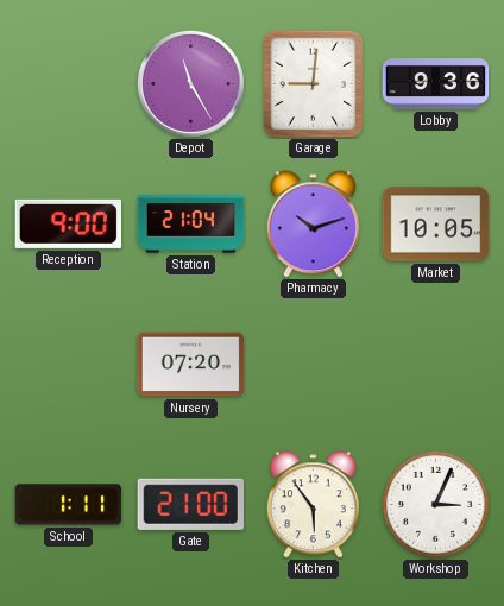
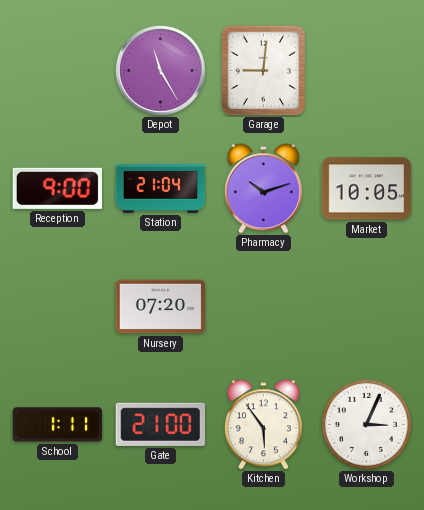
Lobby: 9:36 -> none (436, 84)
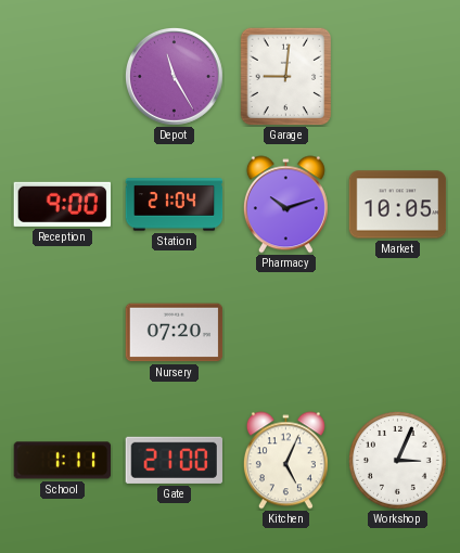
Kitchen: 5:54 -> 5:04 (285, 461)
